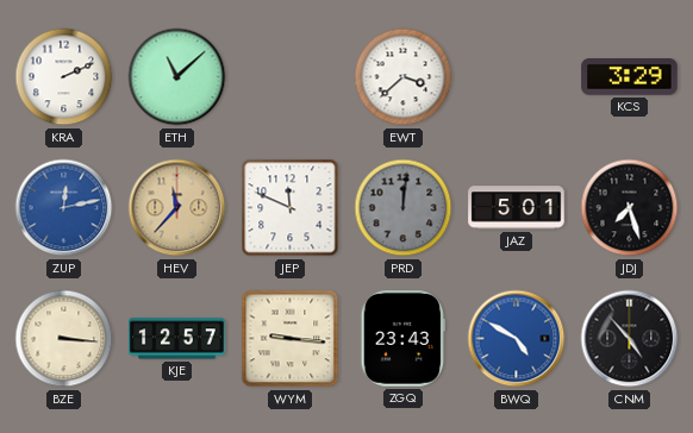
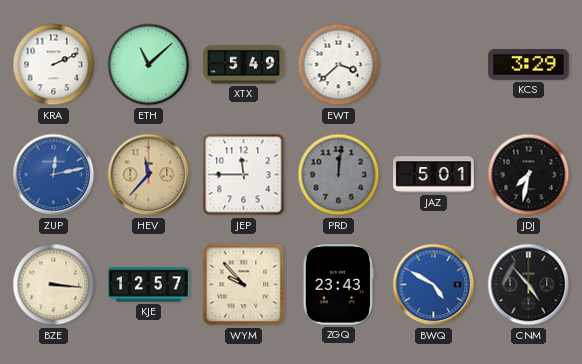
XTX: none -> 5:49 (244, 65)
JEP: 11:49 -> 11:45 (244, 175)
JDJ: 7:27 -> 7:32 (529, 175)
WYM: 9:16 -> 9:53 (244, 285)
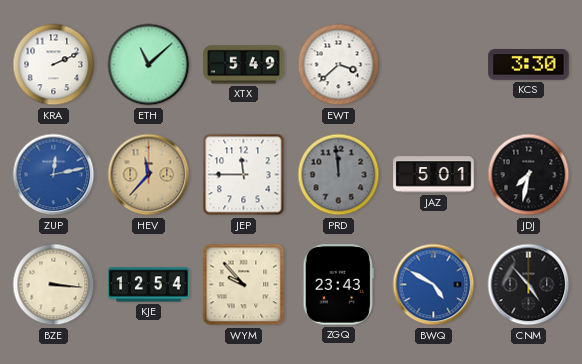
KCS: 3:29 -> 3:30 (529, 65)
PRD: 12:01 -> 11:59 (339, 175)
KJE: 12:57 -> 12:54 (149, 285)
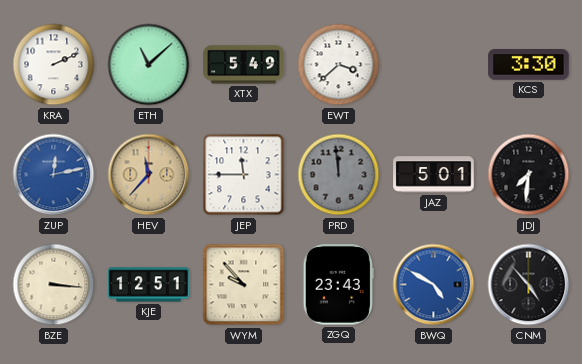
JDJ: 7:32 -> 7:31 (529, 175)
KJE: 12:54 -> 12:51 (149, 285)
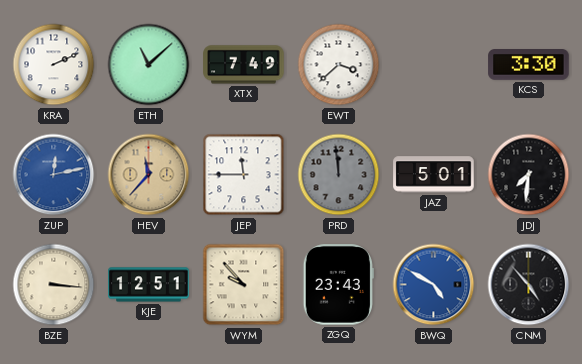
XTX: 5:49 -> 7:49 (244, 65)
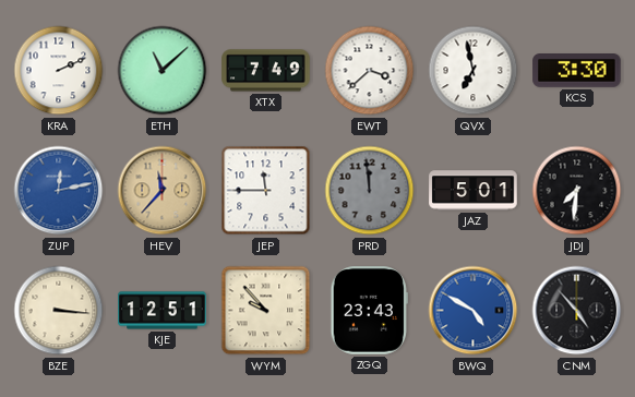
QVX: none -> 6:58 (474, 71)
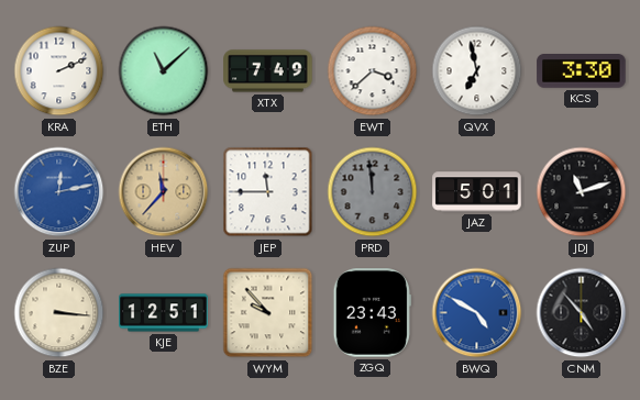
JDJ: 7:31 -> 11:12 (582, 192)
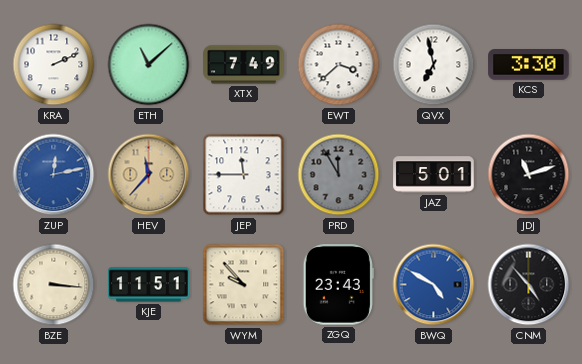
PRD: 11:59 -> 11:55 (339, 175)
KJE: 12:51 -> 11:51 (149, 285)
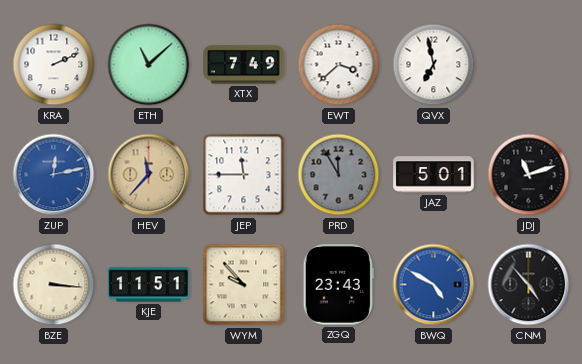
KCS: 3:30 -> none (529, 65)
